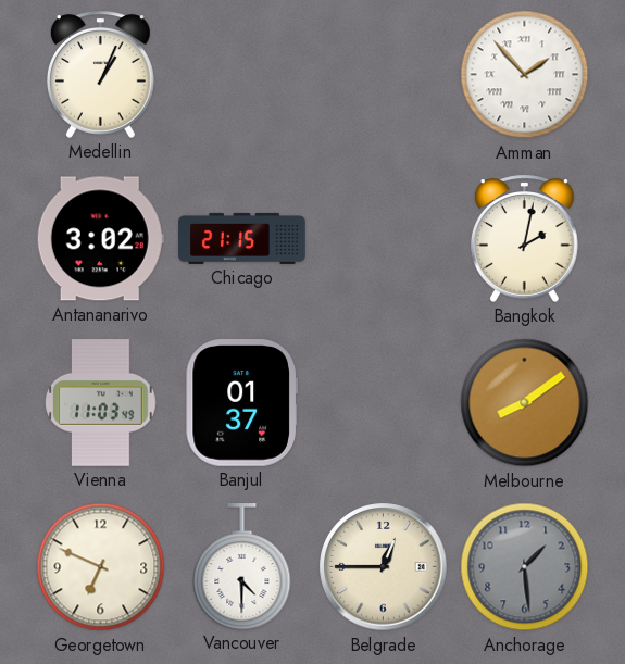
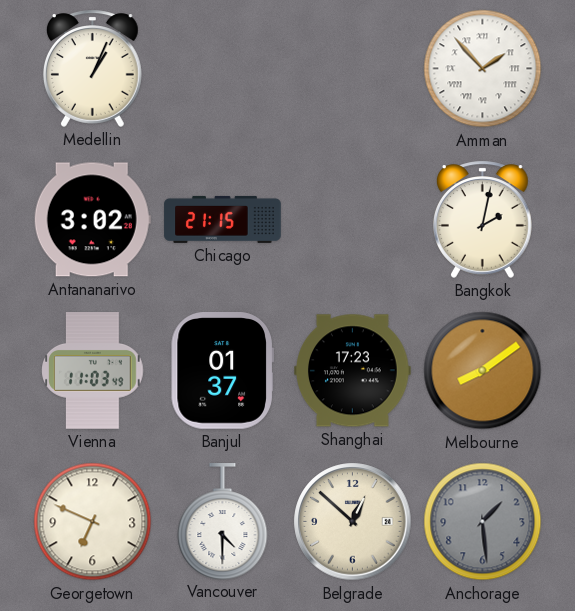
Shanghai: none -> 17:23 (353, 371)
Belgrade: 12:45 -> 12:52 (353, 522)
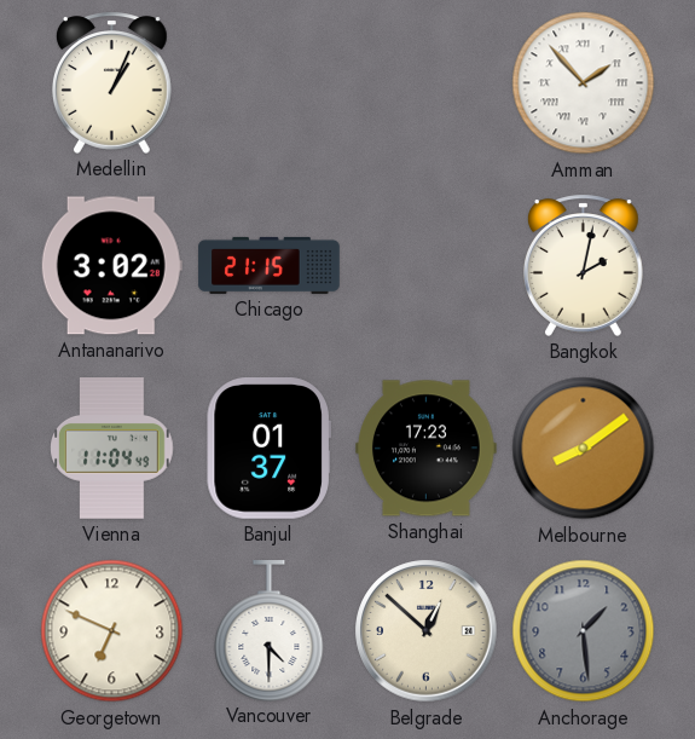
Vienna: 11:03 -> 11:04 (112, 449)
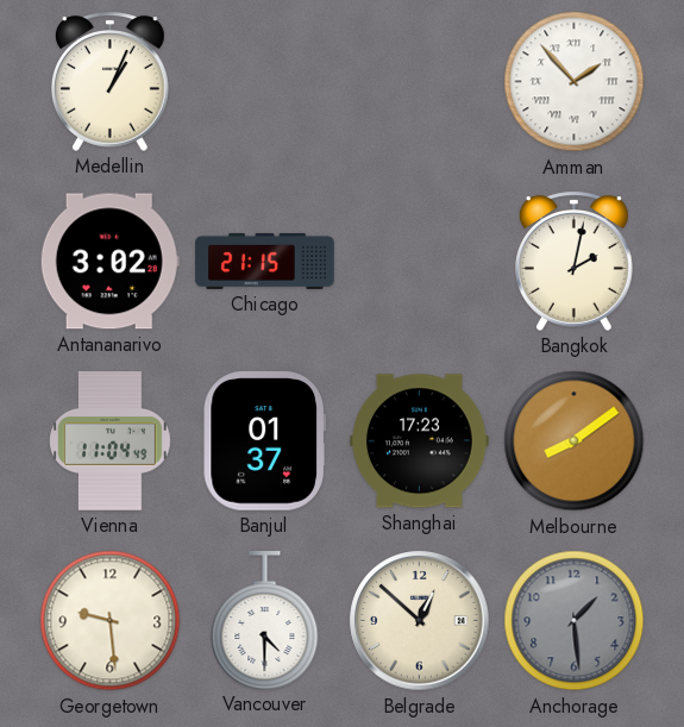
Georgetown: 6:49 -> 9:29 (111, 621)
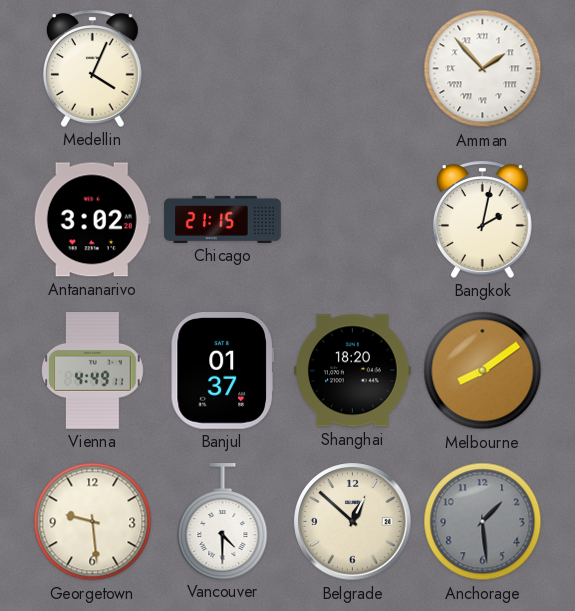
Medellin: 1:04 -> 4:04 (92, 68)
Vienna: 11:04 -> 4:49 (93, 371)
Shanghai: 17:23 -> 18:20 (353, 371)
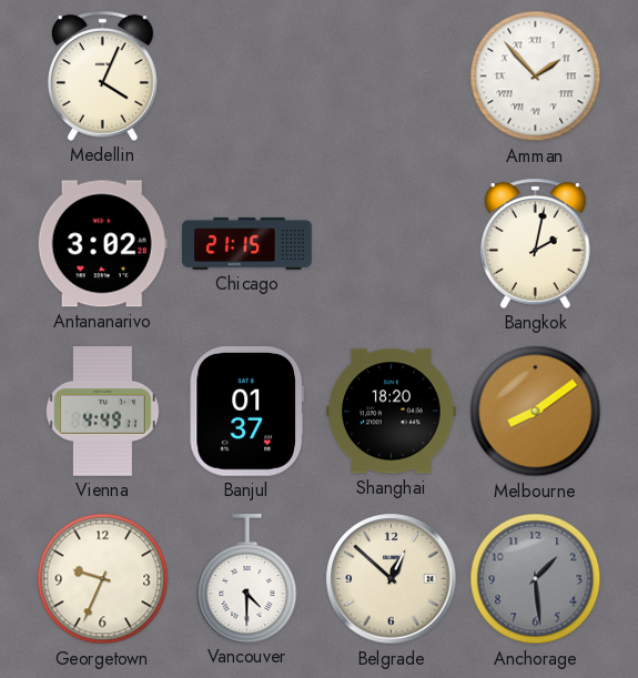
Georgetown: 9:29 -> 9:34 (103, 579)
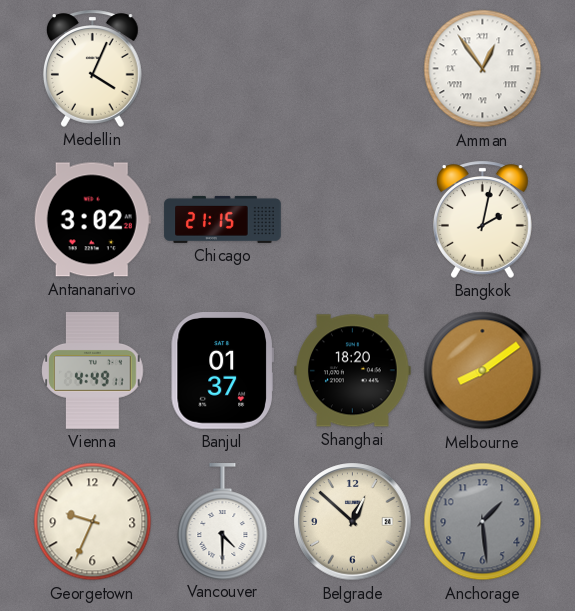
Amman: 1:53 -> 12:54 (483, 69)
